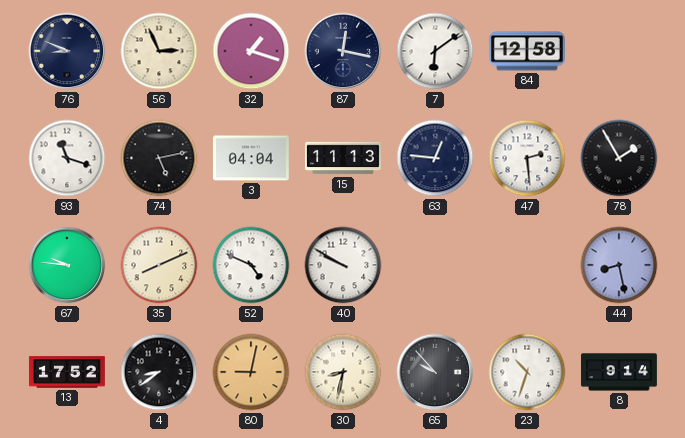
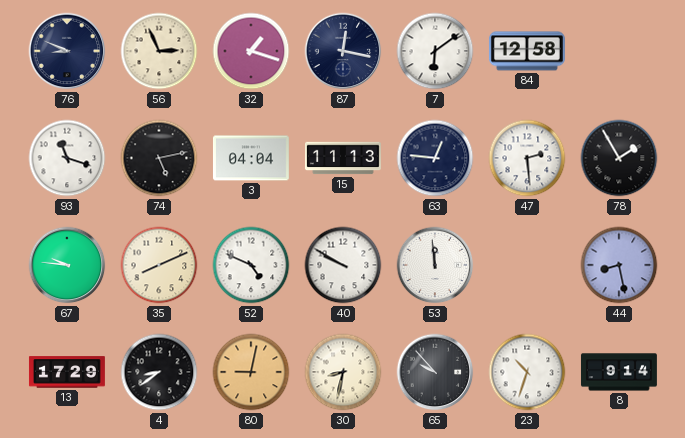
53: none -> 11:59 (435, 265)
13: 17:52 -> 17:29 (67, 372)
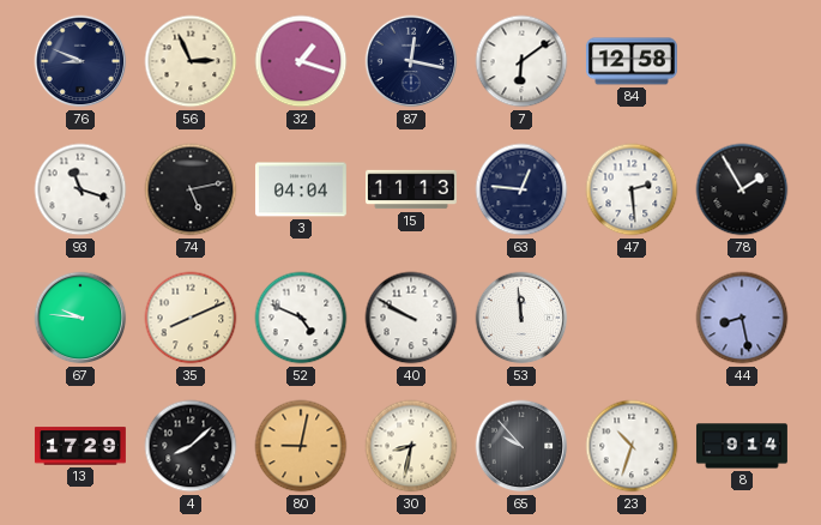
4: 8:39 -> 8:08 (191, 446)
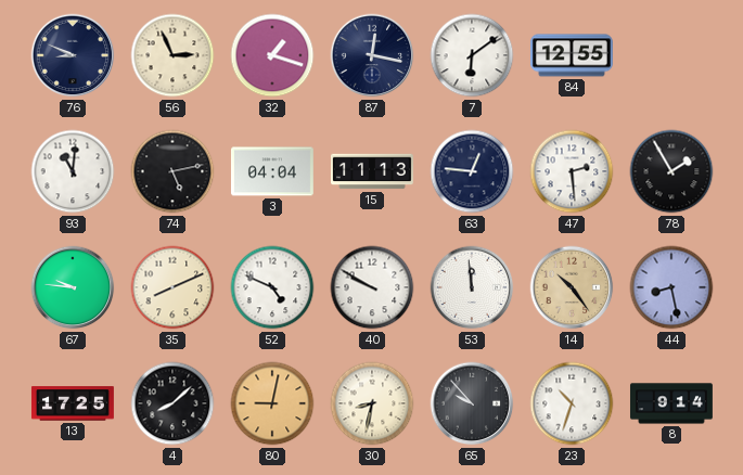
84: 12:58 -> 12:55 (572, 55)
93: 11:18 -> 11:01 (73, 171)
14: none -> 10:24 (572, 287)
13: 17:29 -> 17:25 (73, 403)
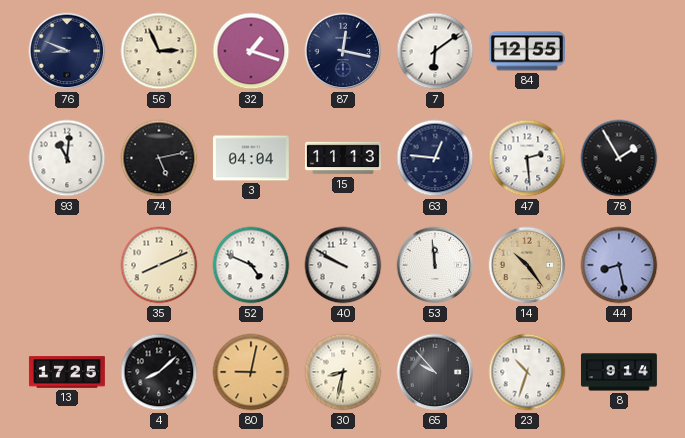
67: 9:46 -> none (73, 287)
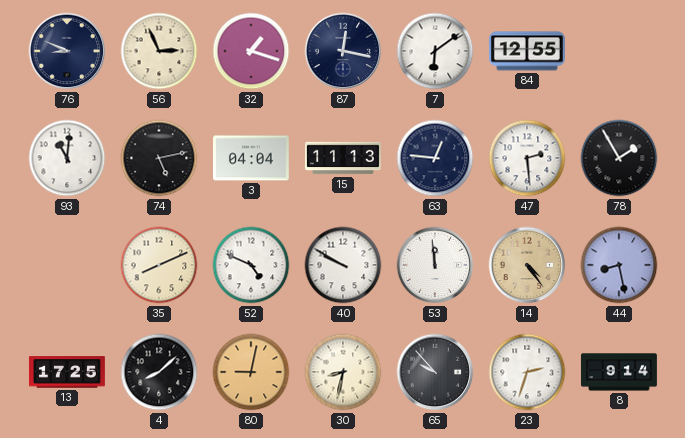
14: 10:24 -> 4:24 (527, 265)
23: 10:33 -> 2:33 (527, 372)
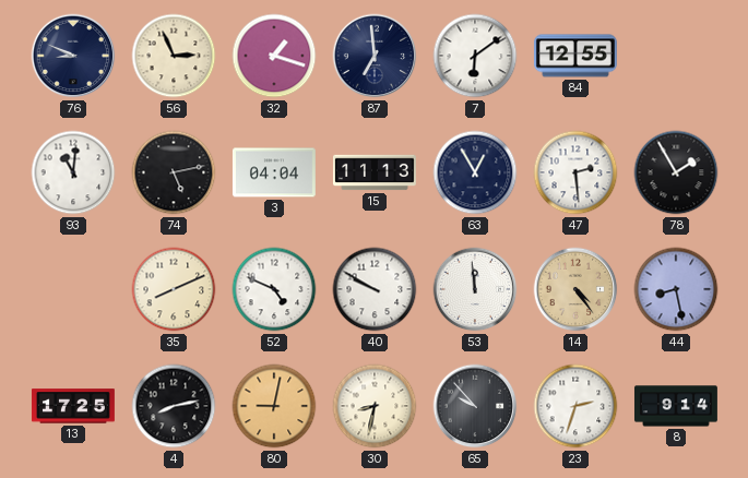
87: 12:17 -> 6:59 (375, 56)
63: 12:46 -> 12:55 (475, 172)
4: 8:08 -> 8:13 (174, 406)
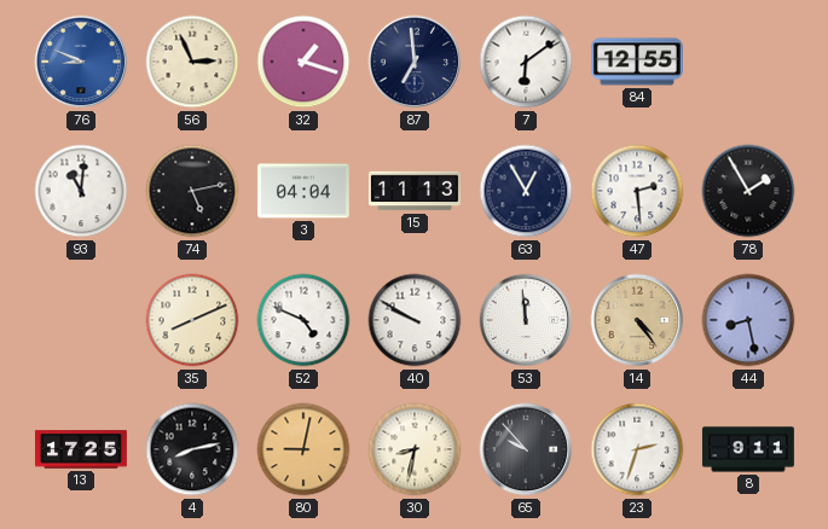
76 dial: navy -> blue (81, 62)
8: 9:14 -> 9:11 (748, 449)
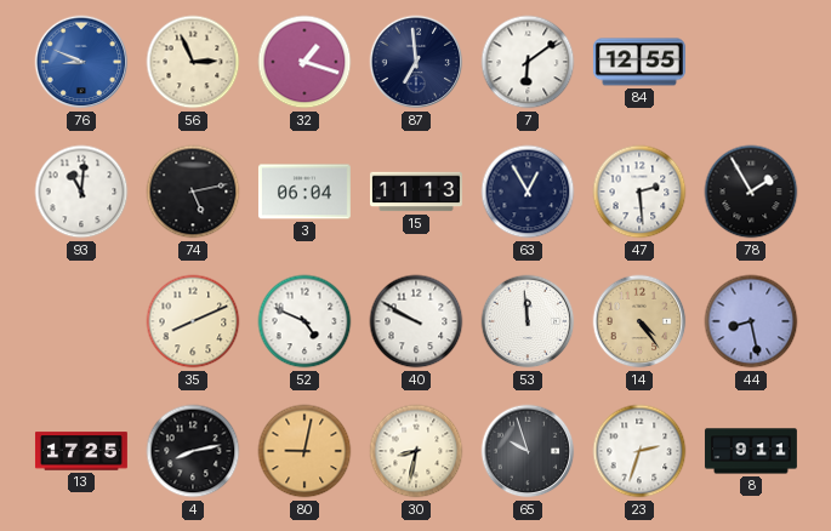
3: 04:04 -> 06:04 (304, 192)
65: 9:53 -> 9:57 (528, 451)
